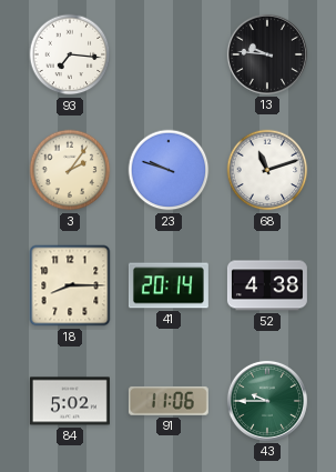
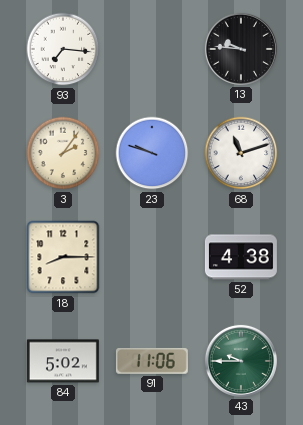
41: 20:14 -> none (169, 285)
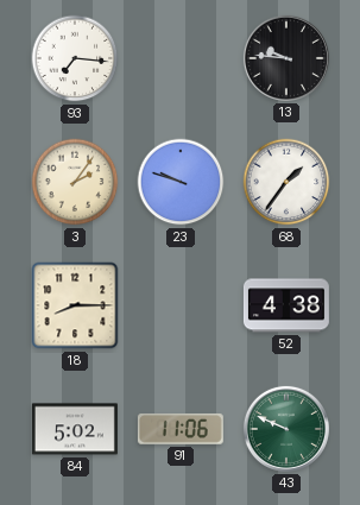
68: 11:12 -> 1:36 (286, 182)
43: 9:45 -> 9:49 (286, 429)
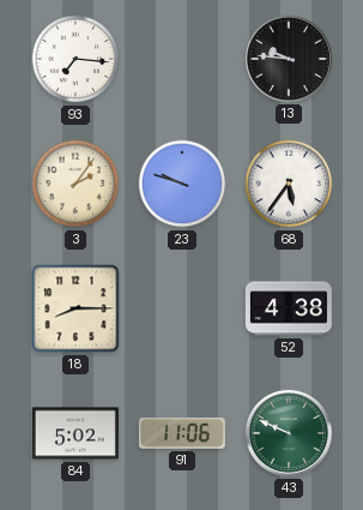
68: 1:36 -> 5:36 (289, 184)
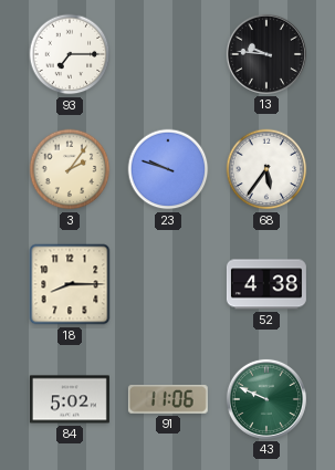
93: 7:16 -> 7:15 (70, 54)
